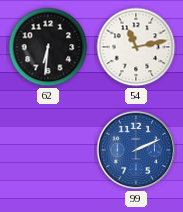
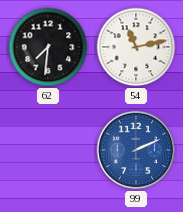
62: 6:31 -> 7:31 (48, 47)
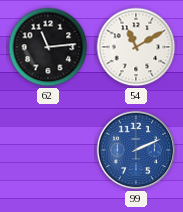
62: 7:31 -> 11:14 (48, 47)
54: 11:13 -> 11:10 (136, 47)
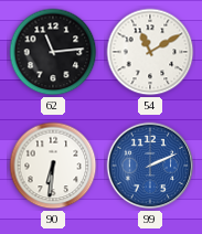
90: none -> 6:31 (53, 166)
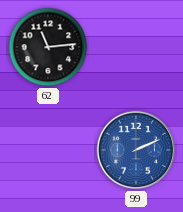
54: 11:10 -> none (150, 52)
90: 6:31 -> none (53, 166)
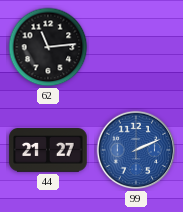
44: none -> 21:27 (48, 150)
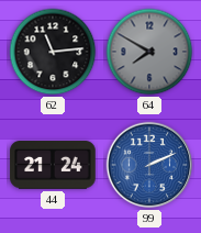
64: none -> 7:50 (149, 52)
44: 21:27 -> 21:24 (53, 165)
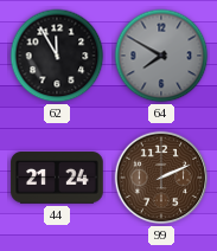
62: 11:14 -> 11:55 (57, 56)
99 dial: blue -> brown (161, 178)
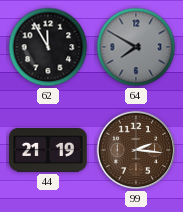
44: 21:24 -> 21:19 (48, 150)
99: 2:11 -> 2:16 (136, 150)
